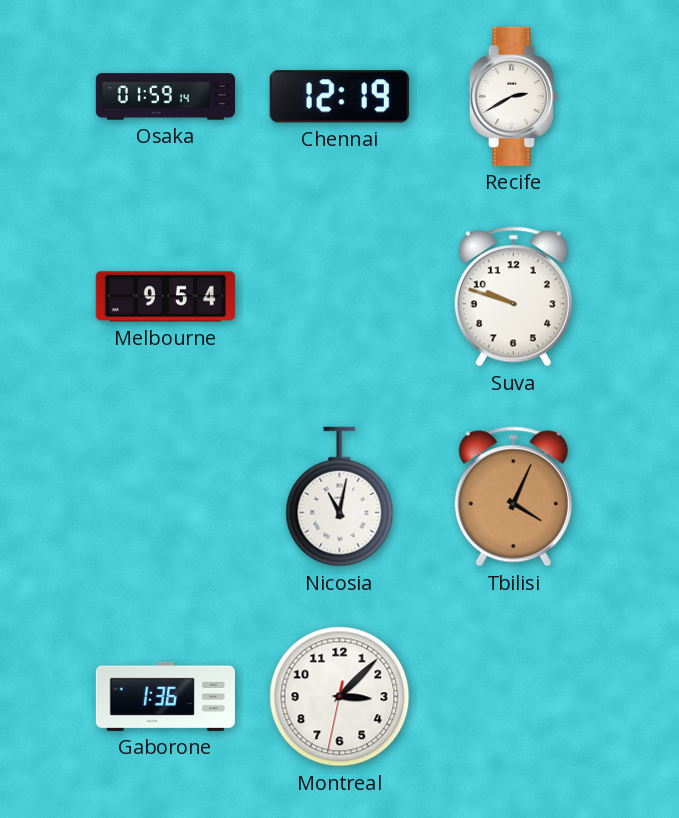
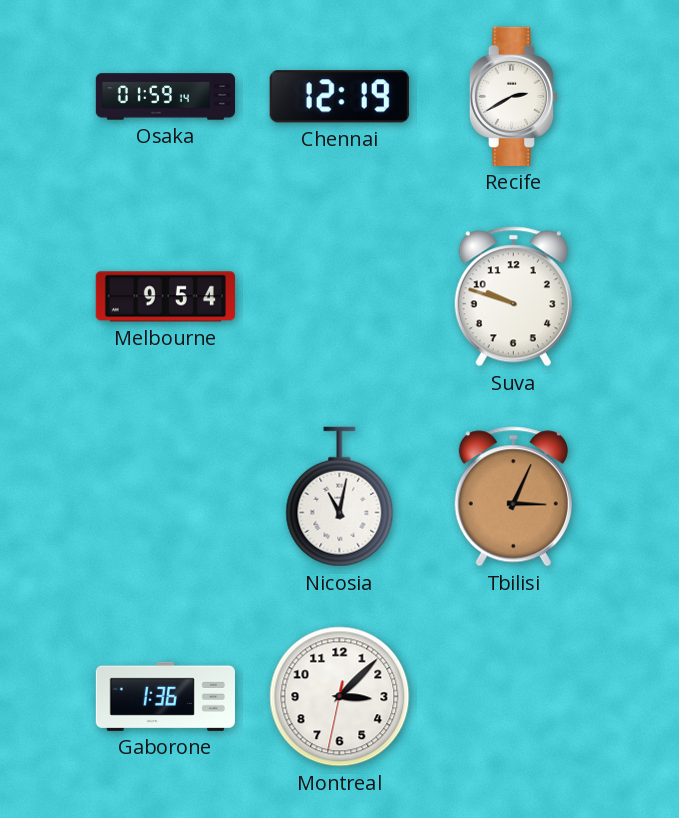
Tbilisi: 4:04 -> 3:04 (513, 497)
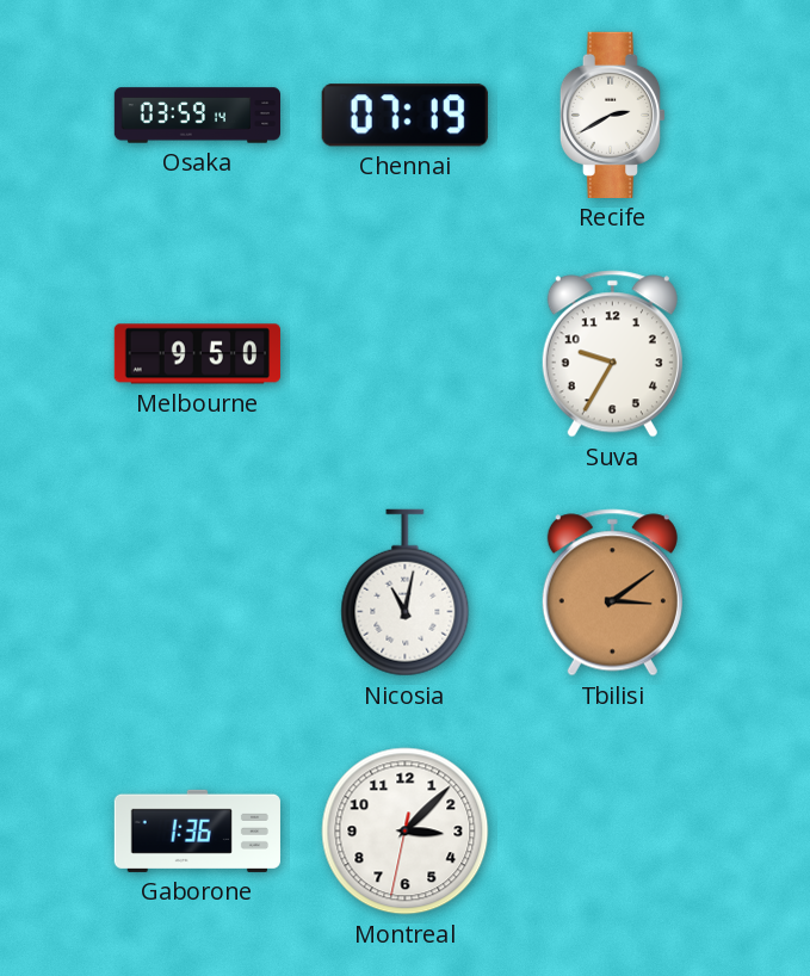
Osaka: 01:59 -> 03:59 (198, 116)
Chennai: 12:19 -> 07:19 (404, 116)
Melbourne: 9:54 -> 9:50 (197, 354)
Suva: 9:48 -> 9:35 (612, 354)
Tbilisi: 3:04 -> 3:09 (612, 593)
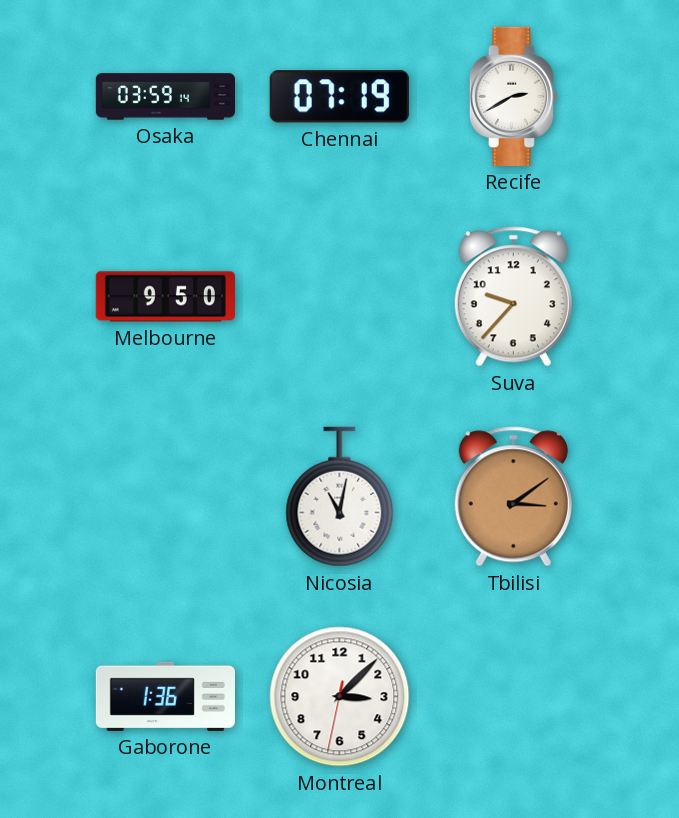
Suva: 9:35 -> 9:37 (513, 297)
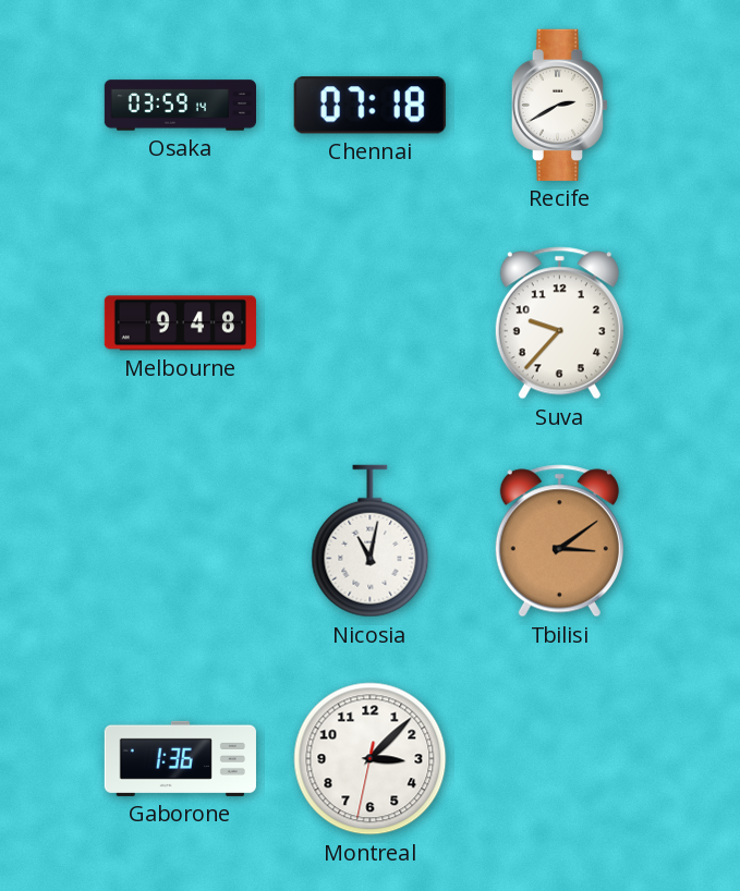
Chennai: 07:19 -> 07:18 (369, 106)
Melbourne: 9:50 -> 9:48 (180, 324)
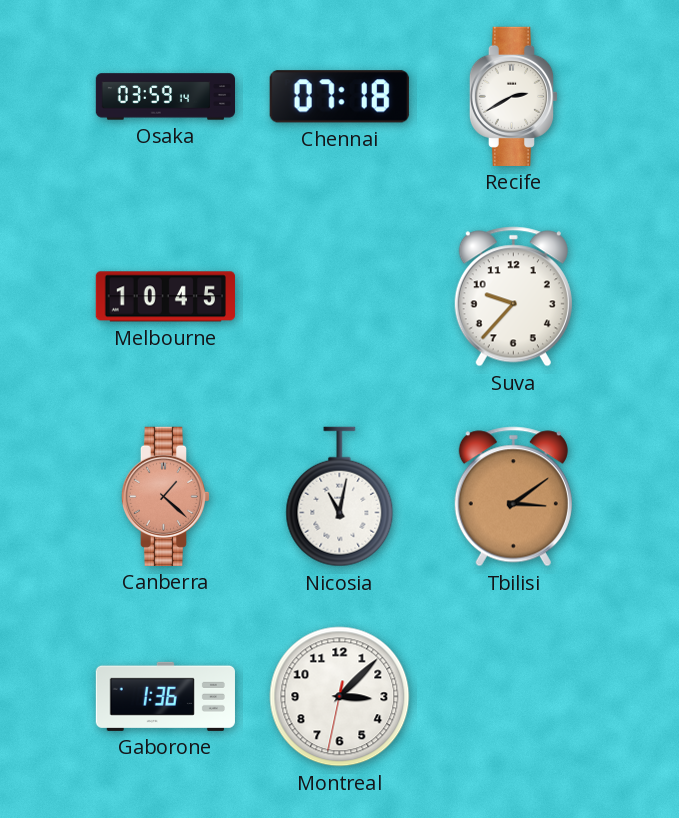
Melbourne: 9:48 -> 10:45 (165, 297)
Canberra: none -> 1:22 (166, 496)
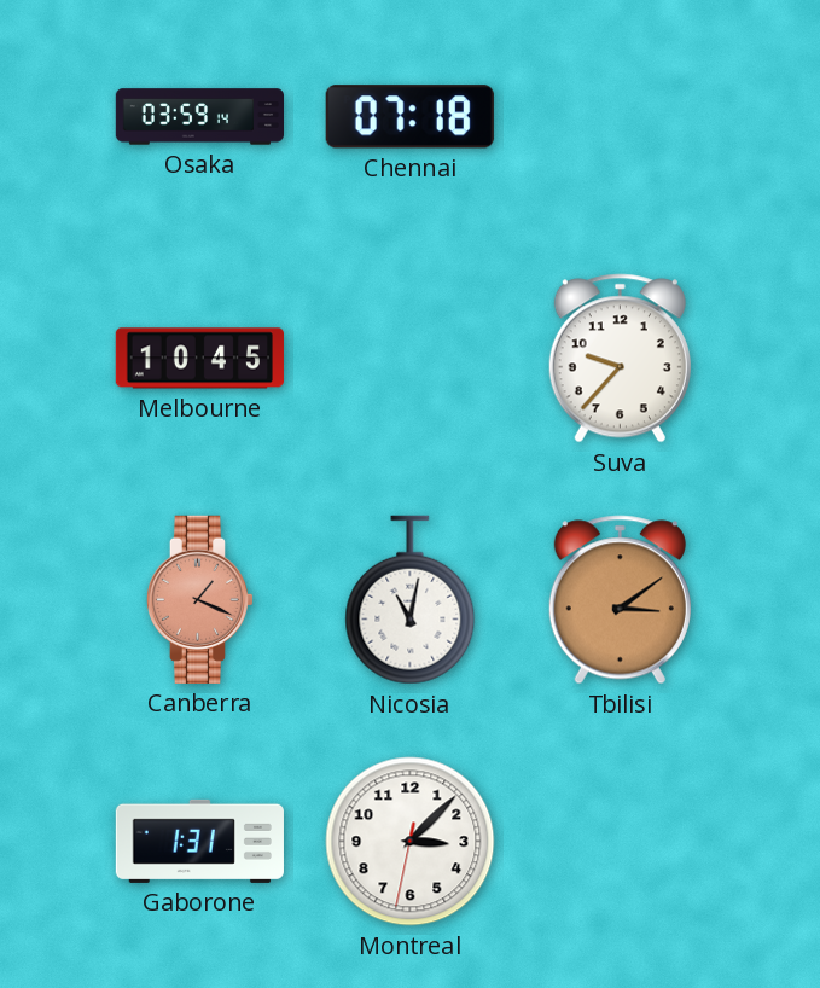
Recife: 2:40 -> none (514, 96)
Canberra: 1:22 -> 1:19 (200, 599)
Gaborone: 1:36 -> 1:31 (199, 841)
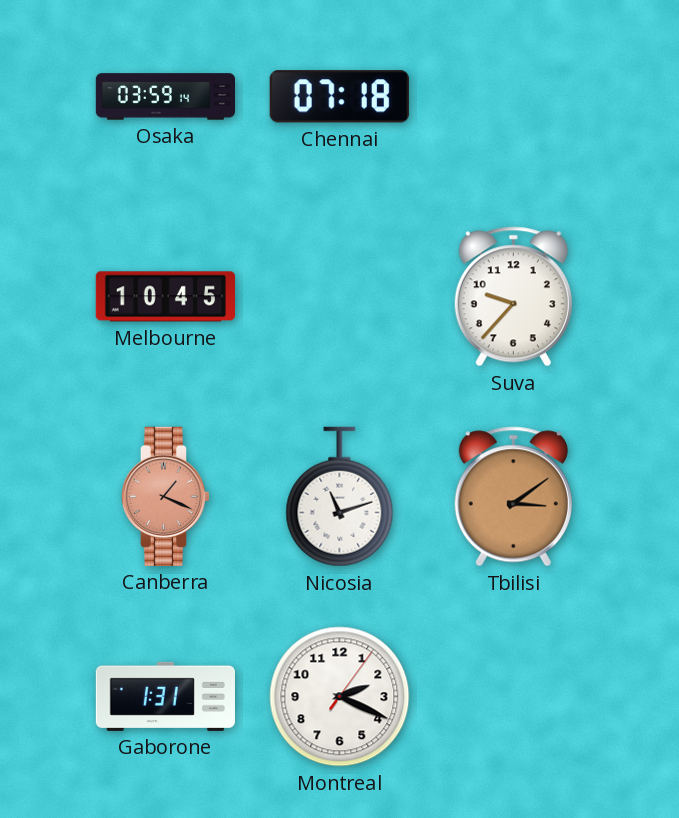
Nicosia: 11:02 -> 11:12 (340, 497)
Montreal: 3:07 -> 2:19 (340, 697)
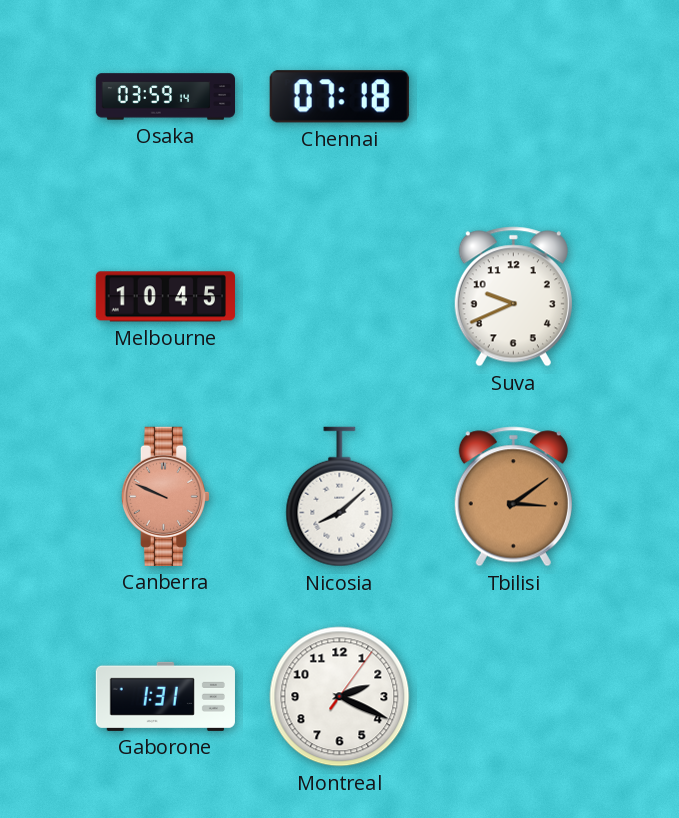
Suva: 9:37 -> 9:41 (513, 297)
Canberra: 1:19 -> 9:49 (166, 496)
Nicosia: 11:12 -> 8:08 (340, 497)
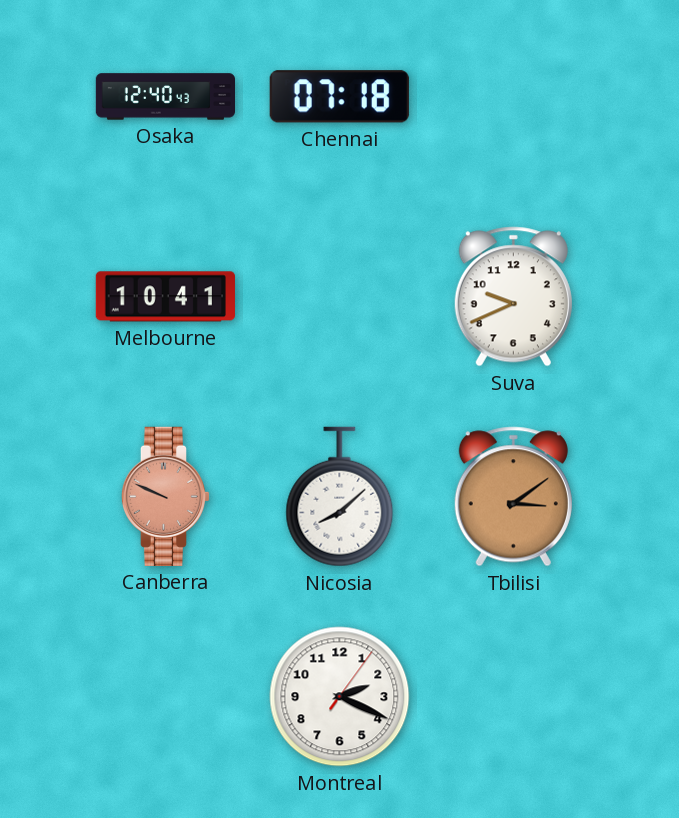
Osaka: 03:59 -> 12:40 (166, 97)
Melbourne: 10:45 -> 10:41 (165, 297)
Gaborone: 1:31 -> none (165, 696)
